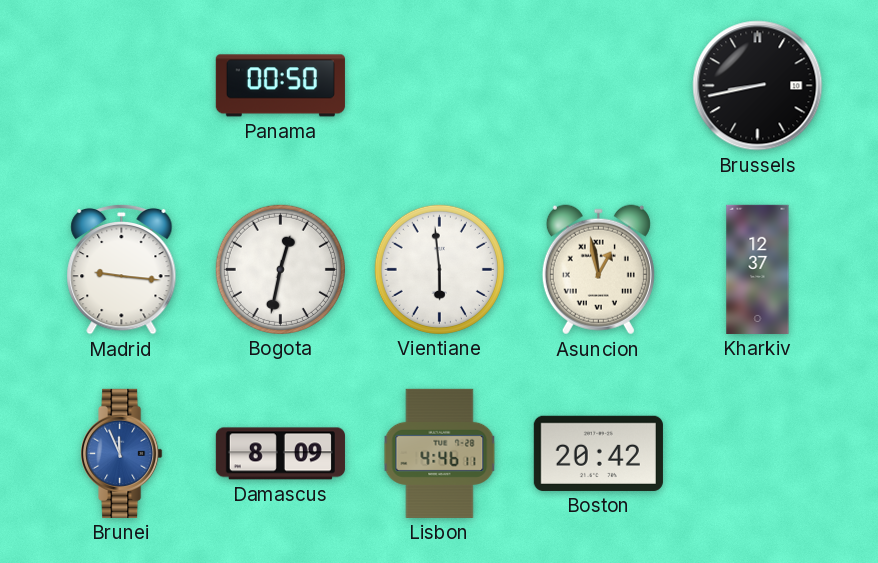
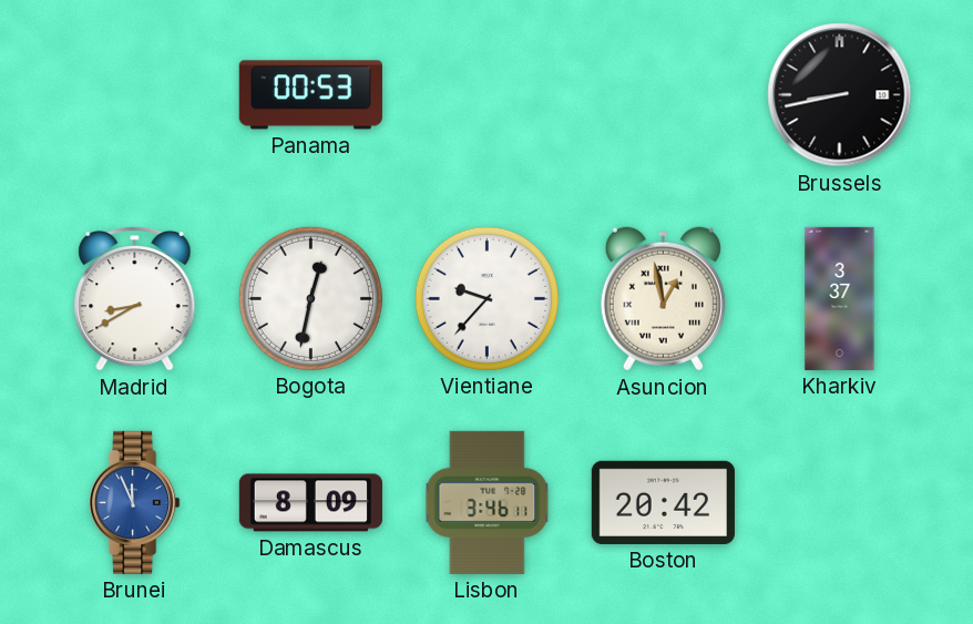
Panama: 00:50 -> 00:53 (310, 95)
Madrid: 9:16 -> 8:40 (135, 298)
Vientiane: 5:59 -> 9:37 (486, 298)
Kharkiv: 12:37 -> 3:37 (840, 298)
Lisbon: 4:46 -> 3:46 (488, 502)
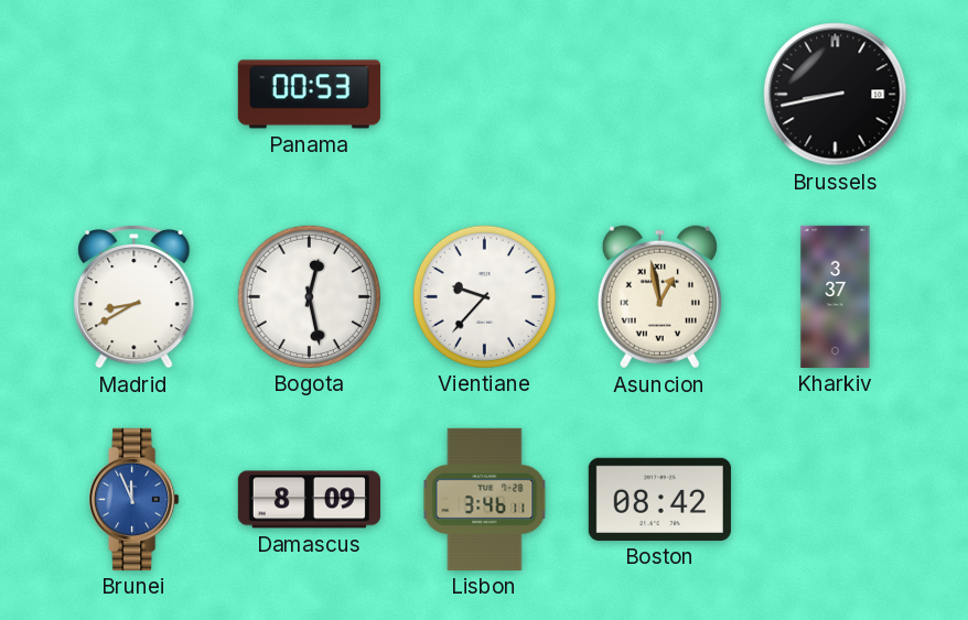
Bogota: 12:32 -> 12:28 (309, 296)
Boston: 20:42 -> 08:42 (659, 499)
